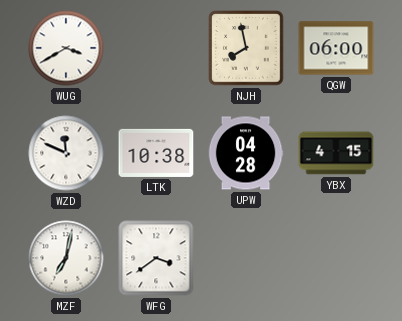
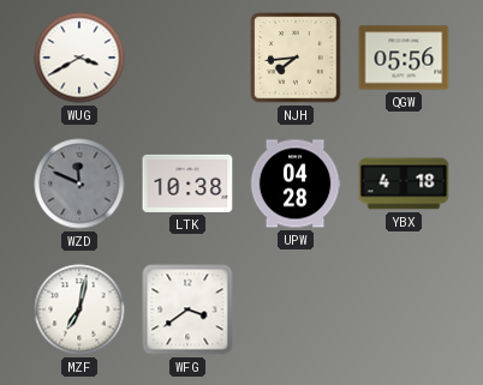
NJH: 7:58 -> 7:44 (296, 58)
QGW: 06:00 -> 05:56 (404, 58)
WZD dial: white -> grey (79, 184)
YBX: 4:15 -> 4:18 (404, 184)
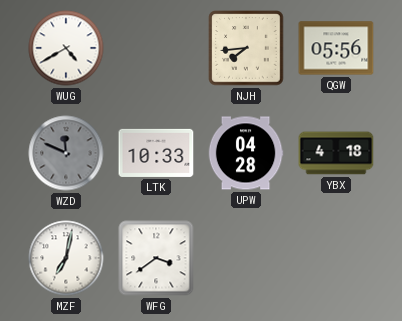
WUG: 3:40 -> 4:40 (66, 48)
LTK: 10:38 -> 10:33 (156, 153)
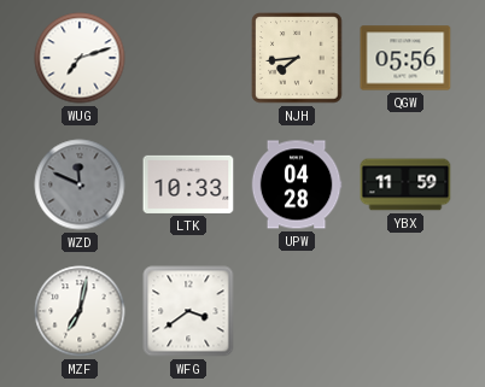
WUG: 4:40 -> 7:12 (80, 58)
YBX: 4:18 -> 11:59 (405, 184)
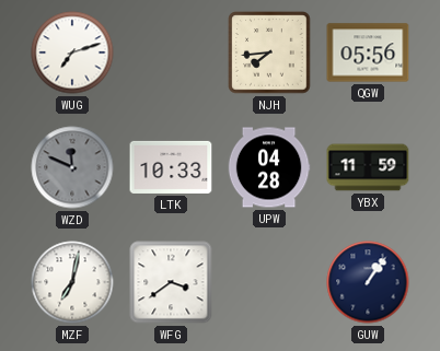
GUW: none -> 1:06 (368, 282)
